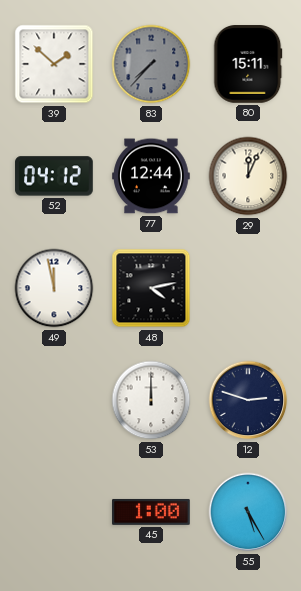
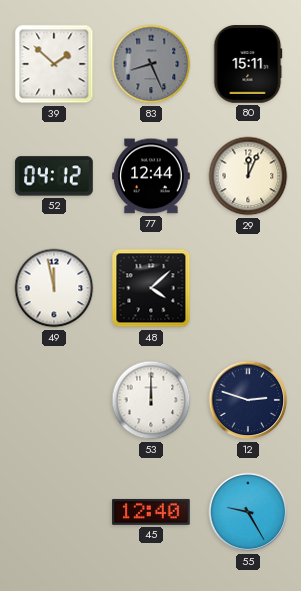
83: 7:37 -> 8:26 (151, 64)
48: 4:13 -> 4:08 (151, 288)
45: 1:00 -> 12:40 (151, 512)
55: 5:25 -> 9:25 (248, 512)
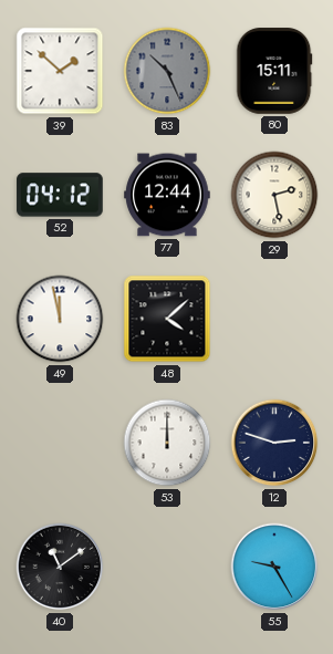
83: 8:26 -> 10:26 (167, 71)
29: 12:04 -> 2:28 (274, 195)
40: none -> 11:09 (60, 567)
45: 12:40 -> none (151, 512)
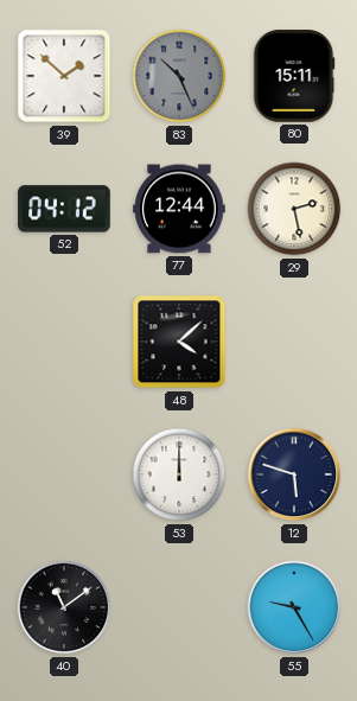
49: 11:58 -> none (60, 319)
12: 2:48 -> 5:48 (294, 474)
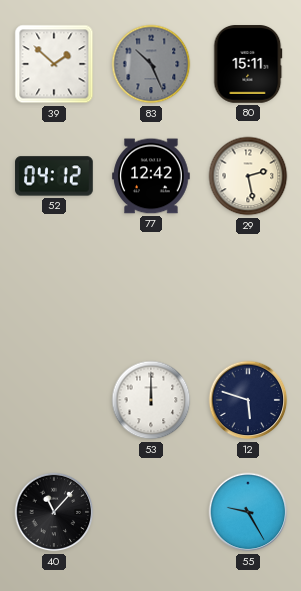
77: 12:44 -> 12:42 (151, 176)
48: 4:08 -> none (179, 342)
40: 11:09 -> 11:07 (54, 512)
